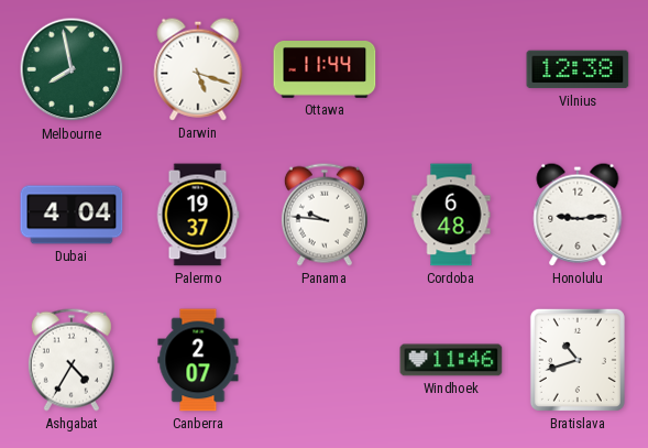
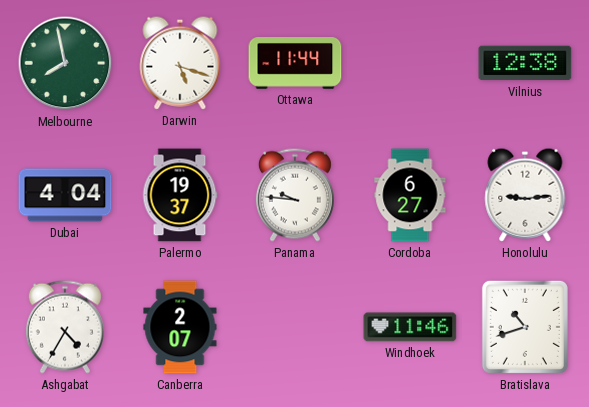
Cordoba: 6:48 -> 6:27 (410, 195)
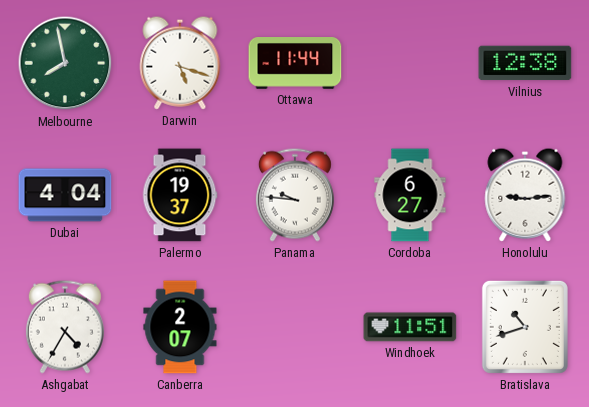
Windhoek: 11:46 -> 11:51 (410, 327)
